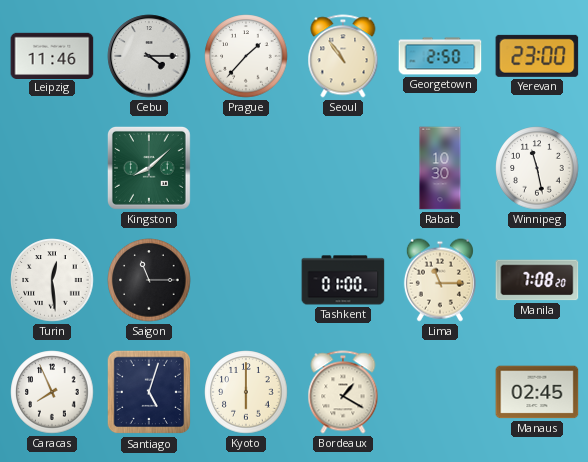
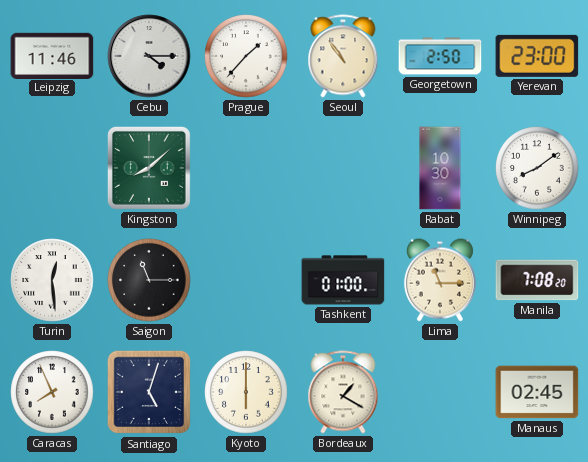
Winnipeg: 11:28 -> 8:09 (537, 168)
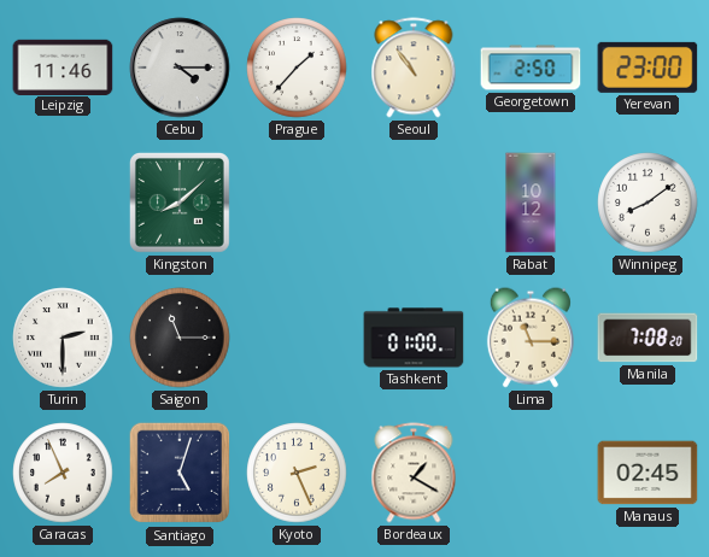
Rabat: 10:30 -> 10:12 (531, 203)
Turin: 12:29 -> 2:30 (63, 338)
Kyoto: 6:00 -> 2:26 (297, 473)
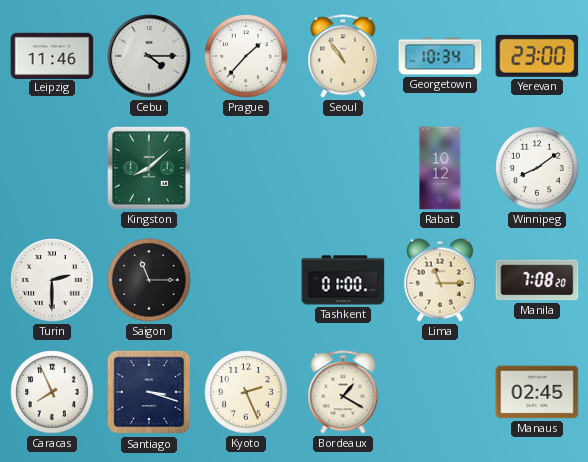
Georgetown: 2:50 -> 10:34 (440, 56)
Santiago: 5:03 -> 3:18 (149, 392)
